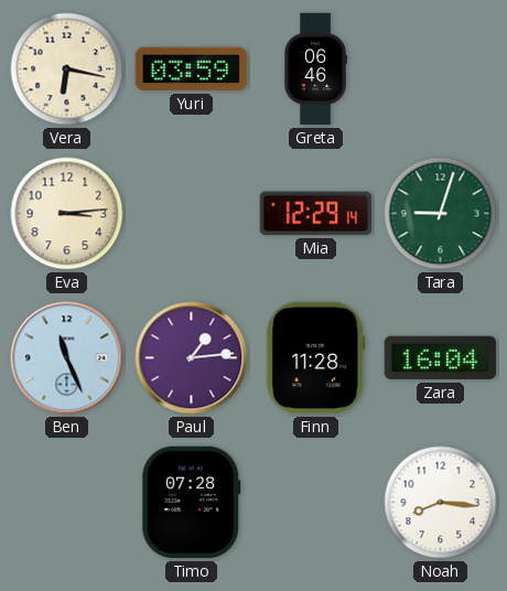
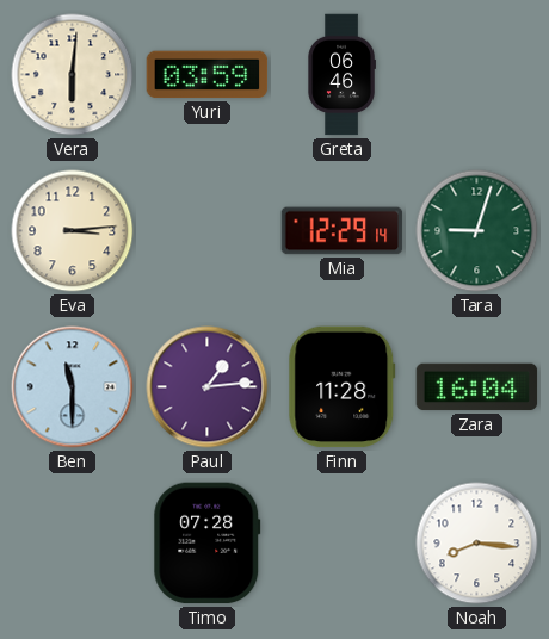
Vera: 6:17 -> 6:01 (73, 75)
Ben: 11:26 -> 11:30 (73, 387)
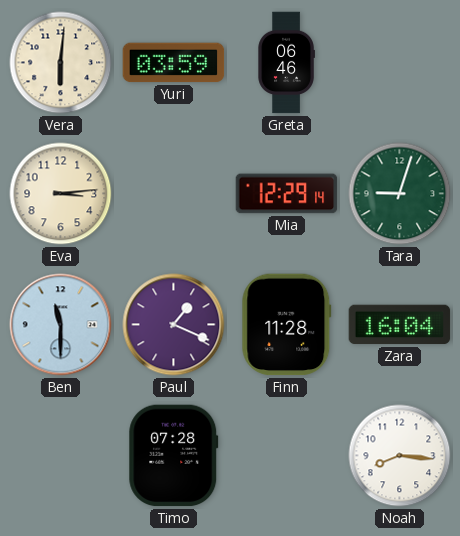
Paul: 1:14 -> 1:19 (174, 325)
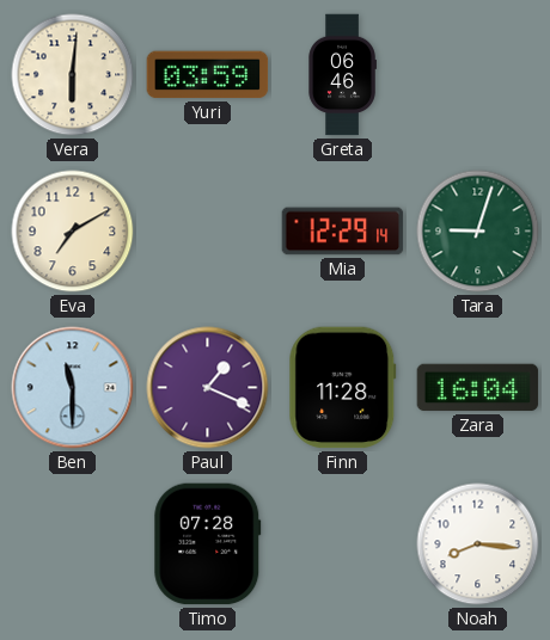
Eva: 3:14 -> 7:10 (73, 232)
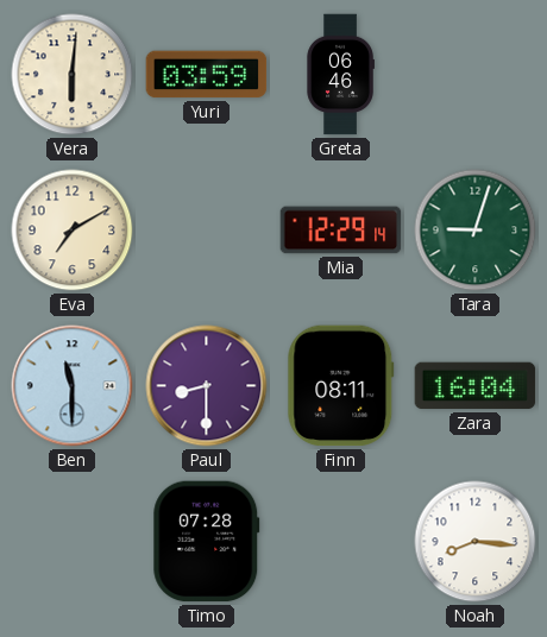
Paul: 1:19 -> 8:30 (207, 386)
Finn: 11:28 -> 08:11 (341, 386)
